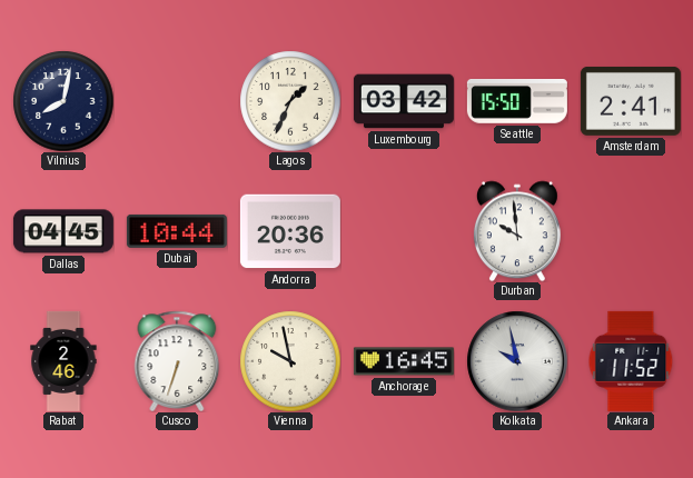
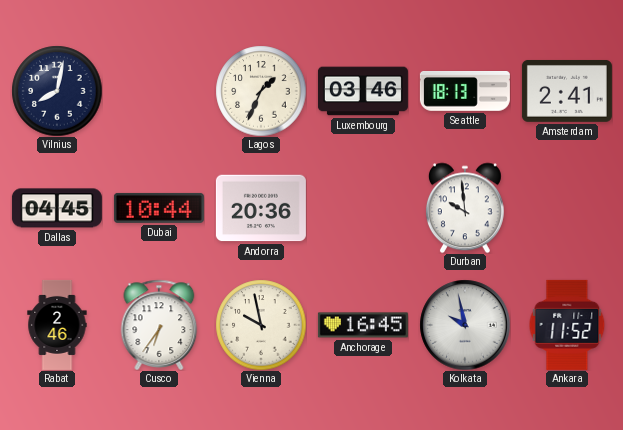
Luxembourg: 03:42 -> 03:46 (363, 91)
Seattle: 15:50 -> 18:13 (465, 92)
Cusco: 6:33 -> 6:36 (159, 325)
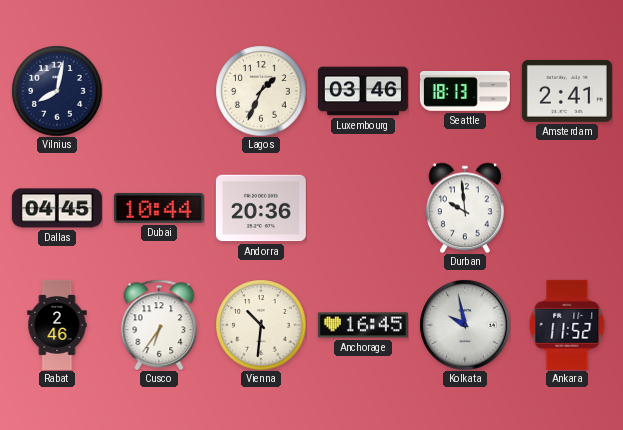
Vienna: 9:58 -> 10:31 (261, 325)
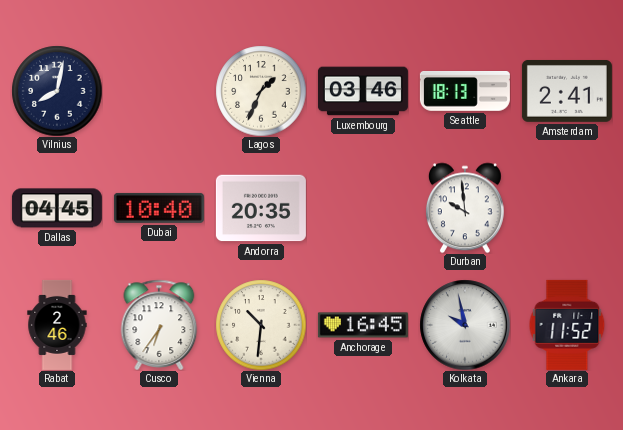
Dubai: 10:44 -> 10:40 (159, 208)
Andorra: 20:36 -> 20:35 (261, 208)
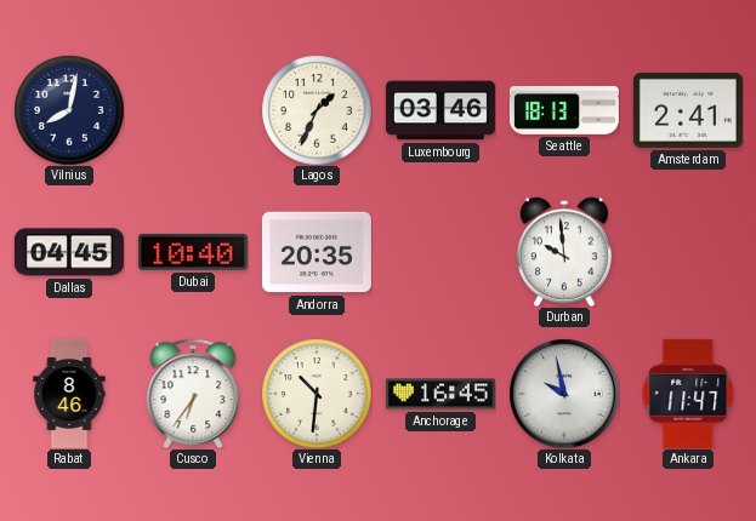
Rabat: 2:46 -> 8:46 (69, 394)
Ankara: 11:52 -> 11:47 (688, 394)
